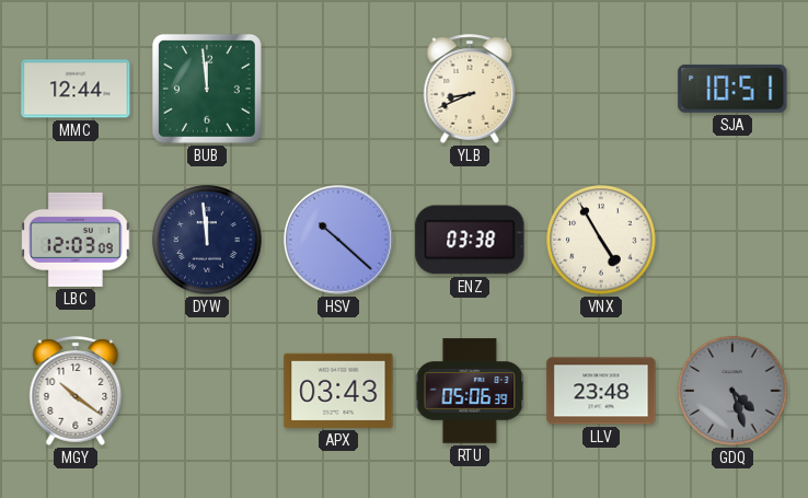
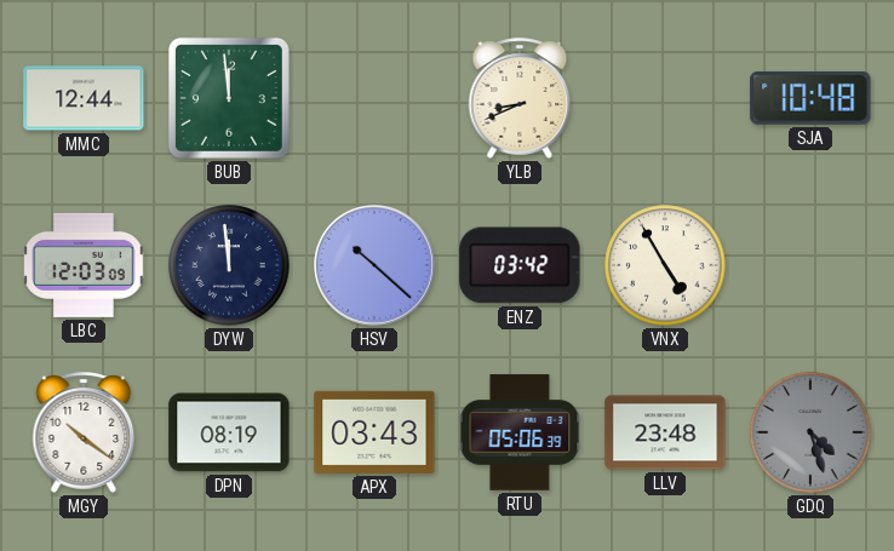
SJA: 10:51 -> 10:48 (810, 98)
ENZ: 03:38 -> 03:42 (520, 265)
DPN: none -> 08:19 (229, 432)
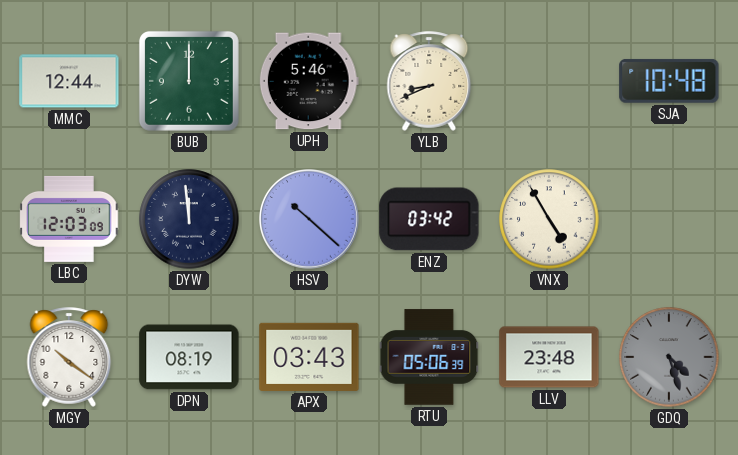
BUB: 11:59 -> 12:00 (189, 81)
UPH: none -> 5:46 (309, 81)
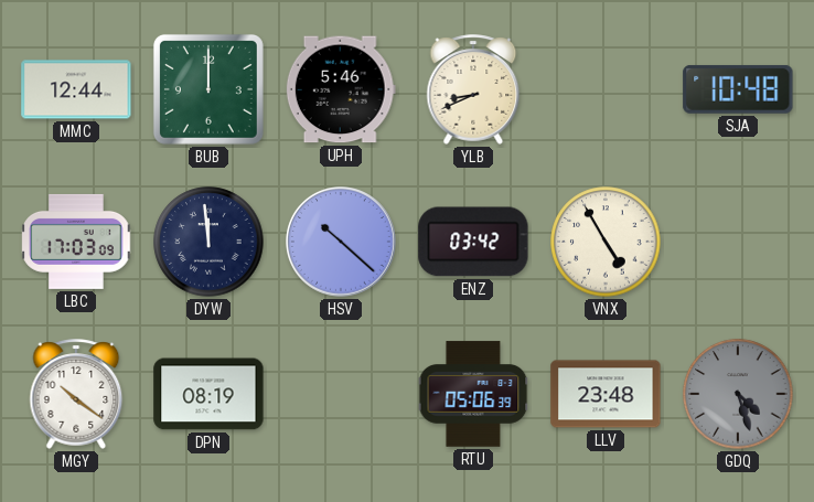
LBC: 12:03 -> 17:03 (76, 242)
APX: 03:43 -> none (309, 357)
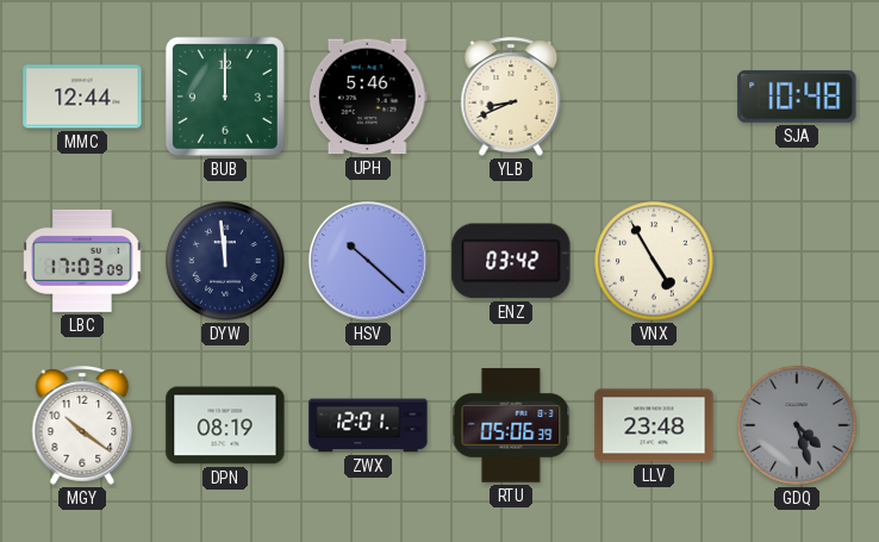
ZWX: none -> 12:01 (368, 425)
